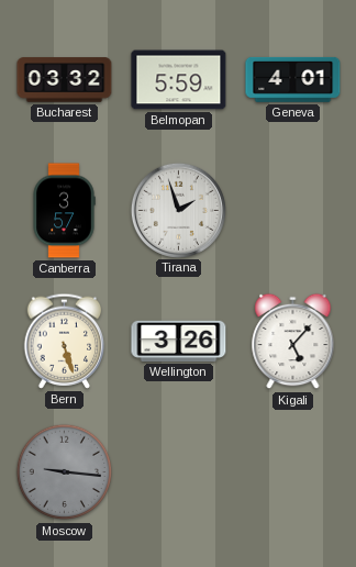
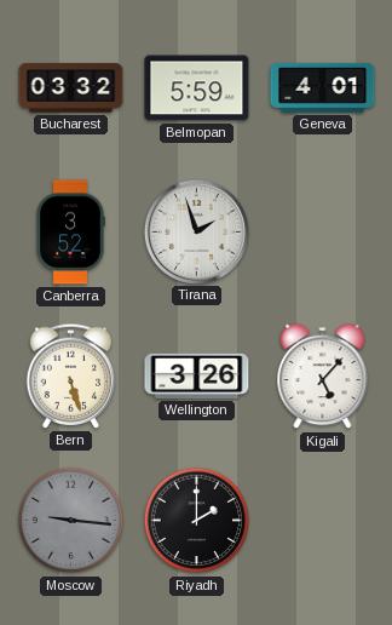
Canberra: 3:57 -> 3:52 (70, 233)
Riyadh: none -> 2:00 (197, 521)
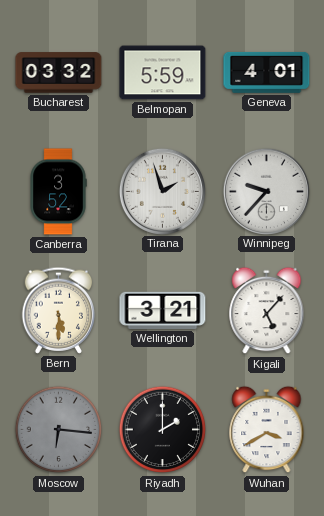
Winnipeg: none -> 9:37 (266, 191)
Bern: 5:27 -> 5:30 (59, 310)
Wellington: 3:26 -> 3:21 (163, 310)
Moscow: 9:16 -> 6:16 (59, 430)
Wuhan: none -> 3:40 (267, 430)
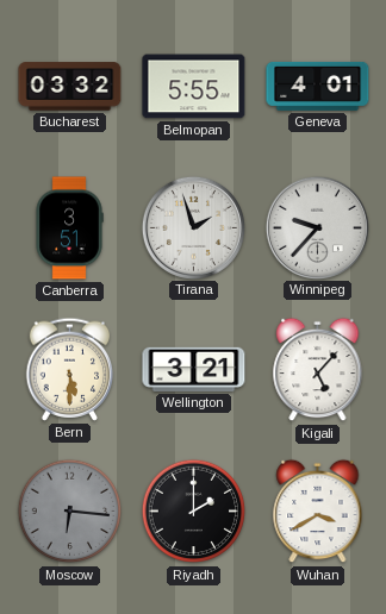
Belmopan: 5:59 -> 5:55 (194, 87)
Canberra: 3:52 -> 3:51 (69, 228)
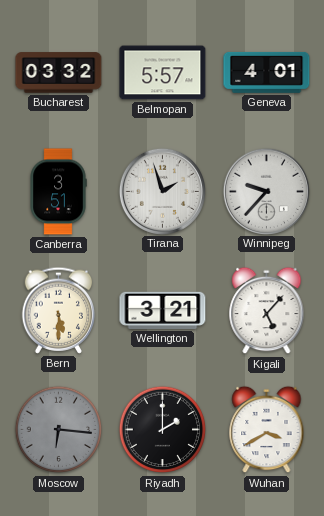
Belmopan: 5:55 -> 5:57 (163, 73)
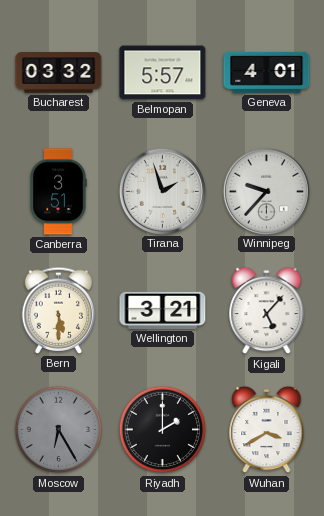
Moscow: 6:16 -> 6:25 (59, 430)
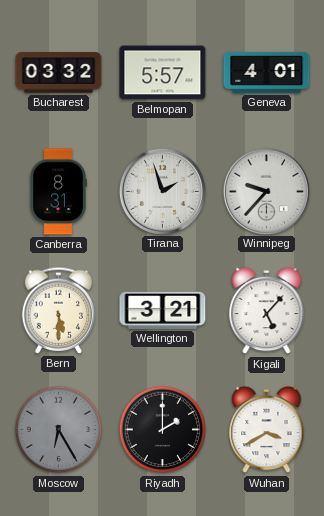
Canberra: 3:51 -> 8:31 (58, 192)
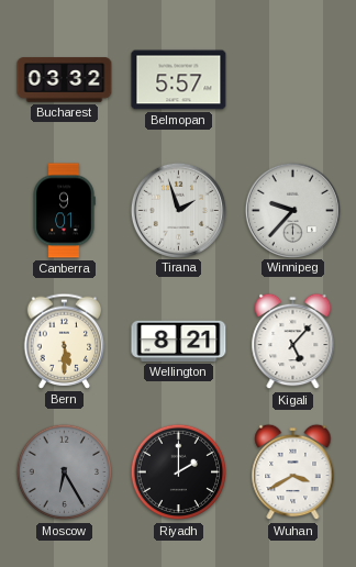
Geneva: 4:01 -> none (267, 72)
Canberra: 8:31 -> 9:01 (64, 211)
Wellington: 3:21 -> 8:21 (179, 341)
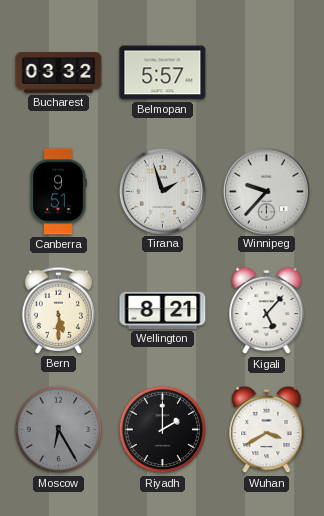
Canberra: 9:01 -> 9:51 (58, 192)
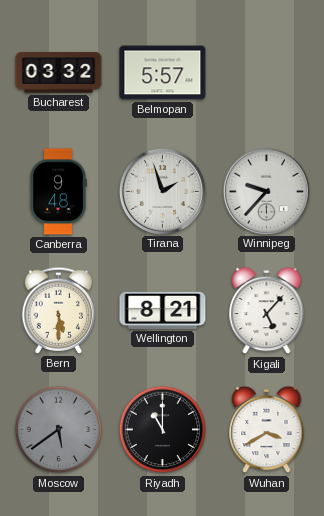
Canberra: 9:51 -> 9:48 (58, 192)
Moscow: 6:25 -> 5:39 (59, 430)
Riyadh: 2:00 -> 11:00 (163, 430)
